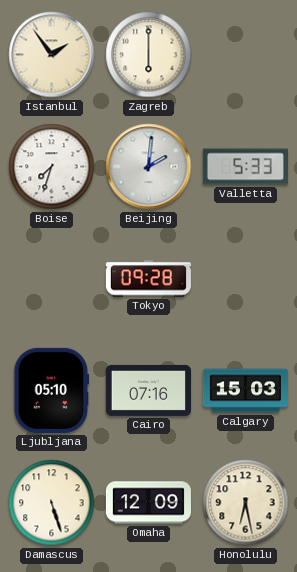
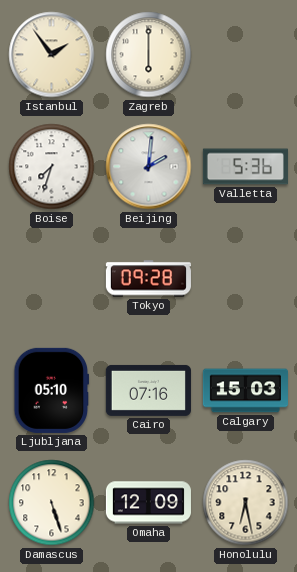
Valletta: 5:33 -> 5:36 (245, 167)
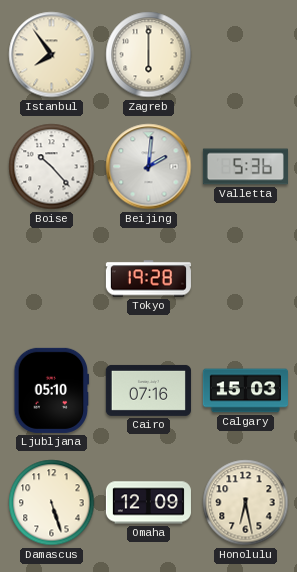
Istanbul: 1:54 -> 7:54 (52, 55)
Boise: 7:33 -> 10:23 (52, 167)
Tokyo: 09:28 -> 19:28 (148, 279)
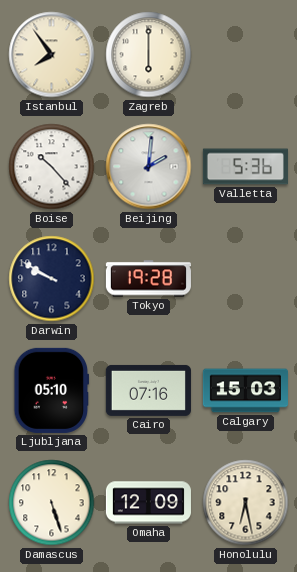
Darwin: none -> 9:50 (52, 279)
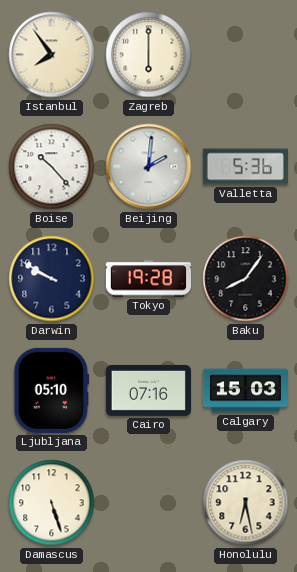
Baku: none -> 8:06 (246, 279)
Omaha: 12:09 -> none (148, 503)
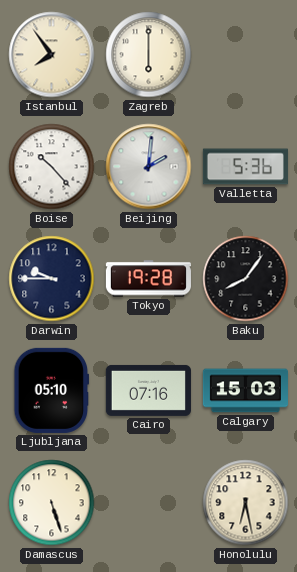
Darwin: 9:50 -> 9:45 (52, 279)
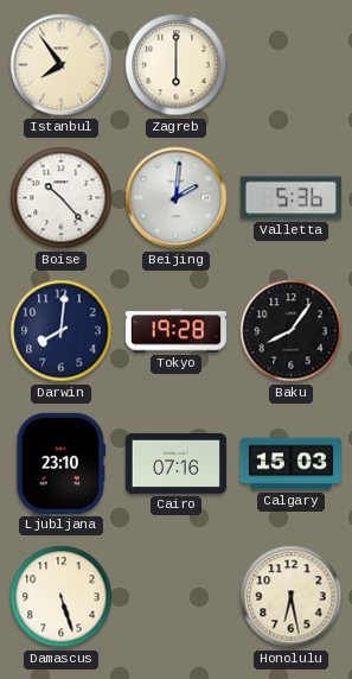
Darwin: 9:45 -> 8:01 (62, 331)
Ljubljana: 05:10 -> 23:10 (62, 463)
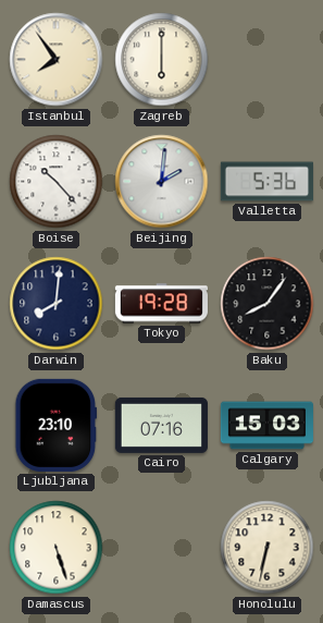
Honolulu: 6:28 -> 6:32 (268, 548)
